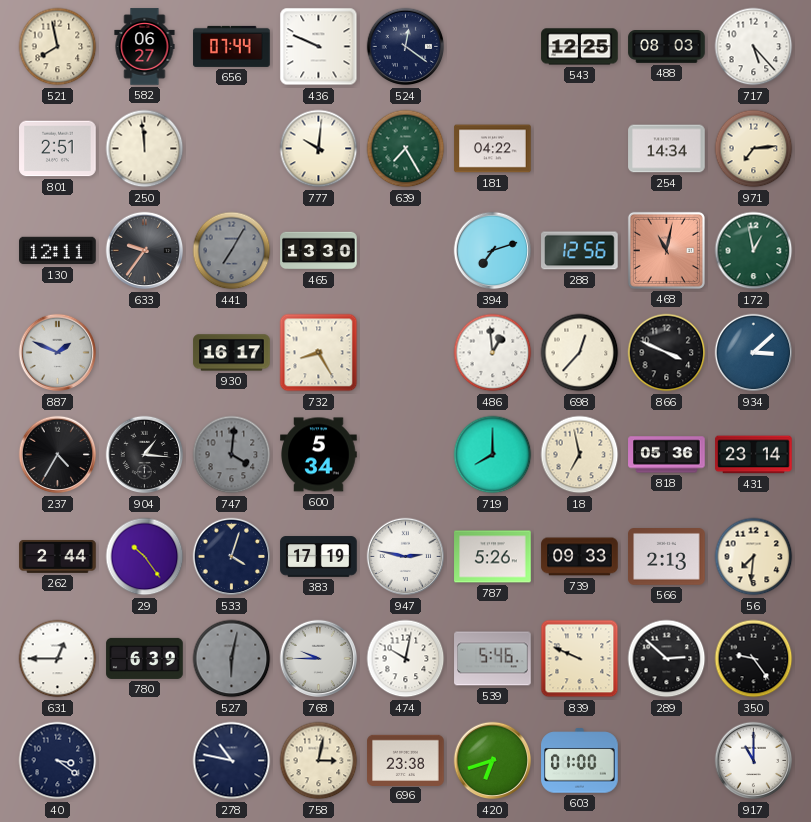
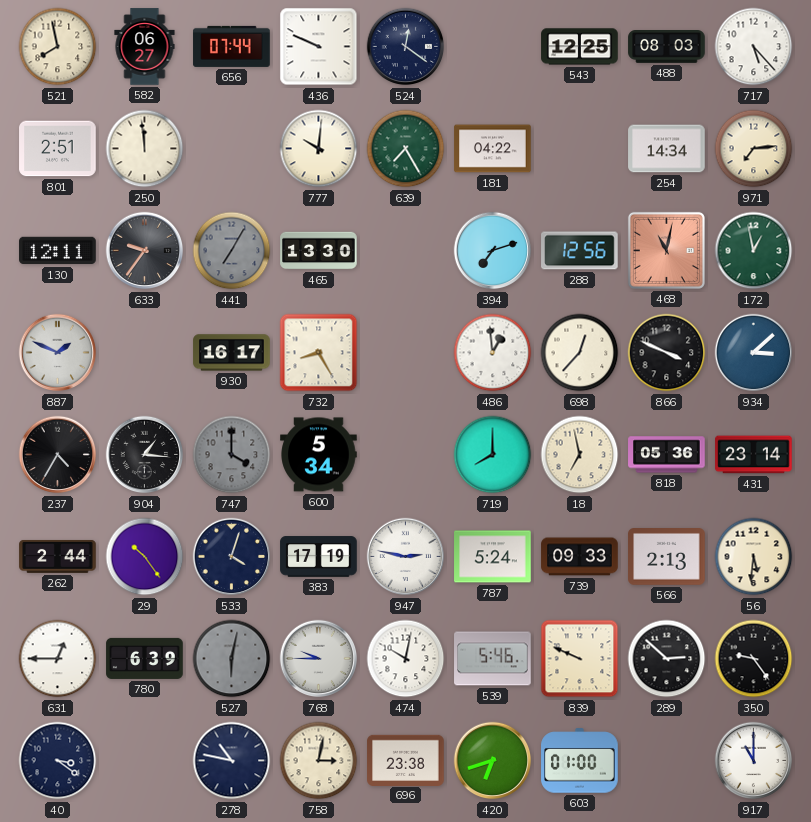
747: 4:01 -> 4:00 (232, 455)
787: 5:26 -> 5:24 (493, 557)
56: 7:31 -> 5:31 (754, 557)
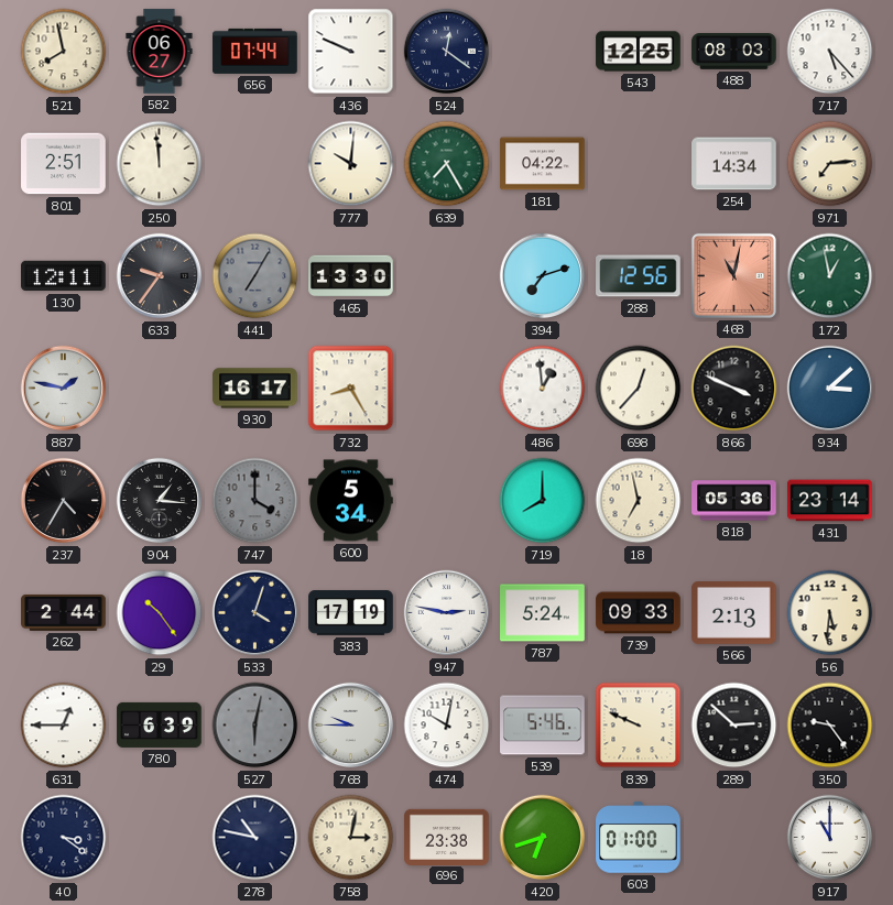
887: 1:49 -> 1:47 (64, 389)
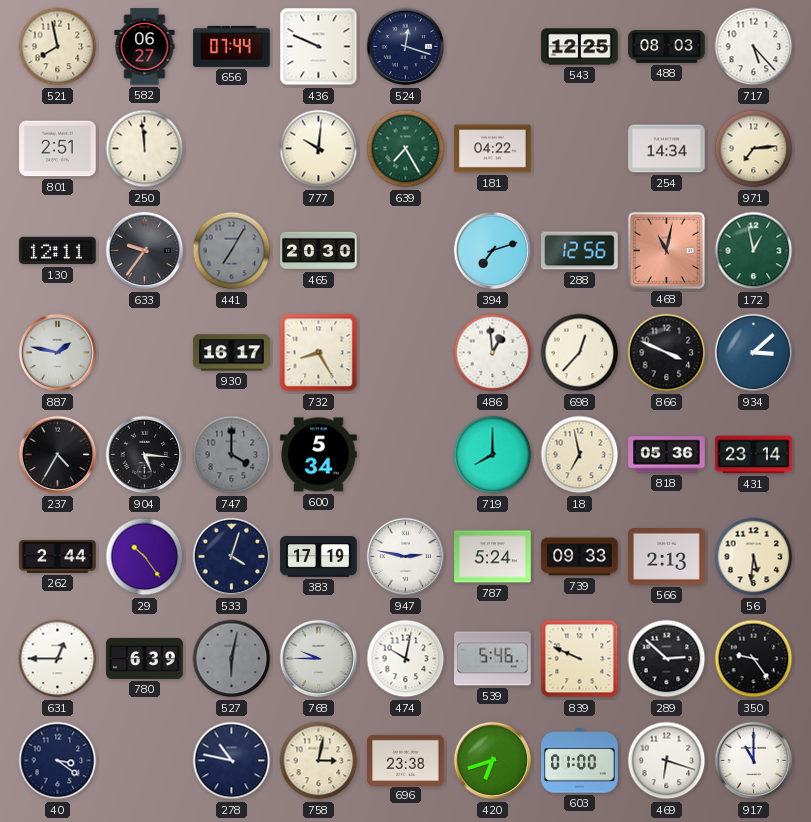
524: 12:21 -> 12:18 (406, 47)
465: 13:30 -> 20:30 (319, 251)
904: 1:16 -> 5:16 (145, 455)
469: none -> 6:18 (667, 761)
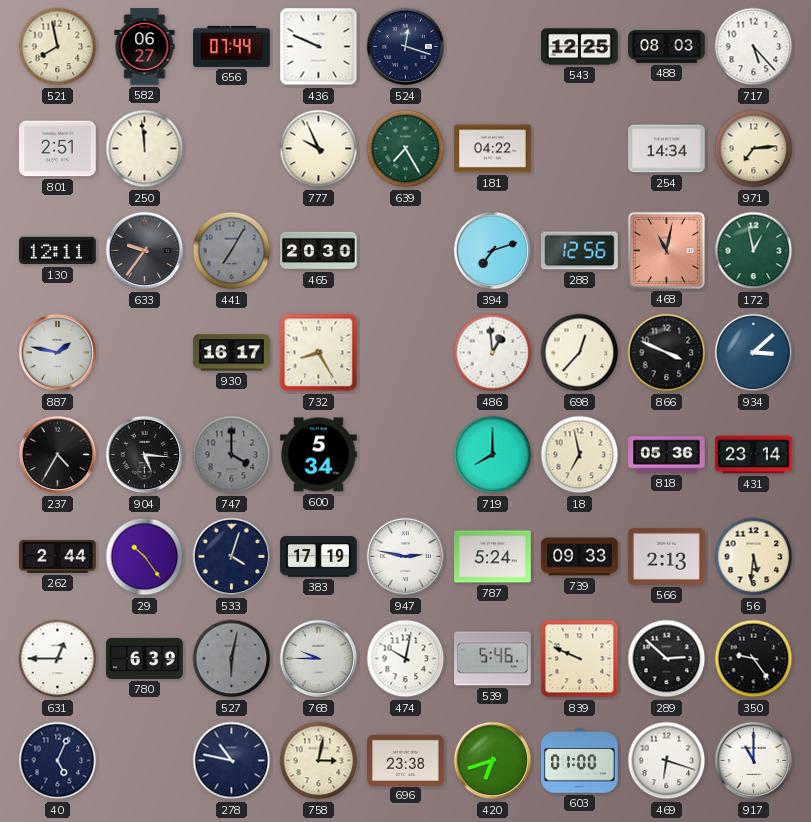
777: 10:01 -> 9:56 (319, 149)
40: 3:21 -> 5:04 (58, 761)
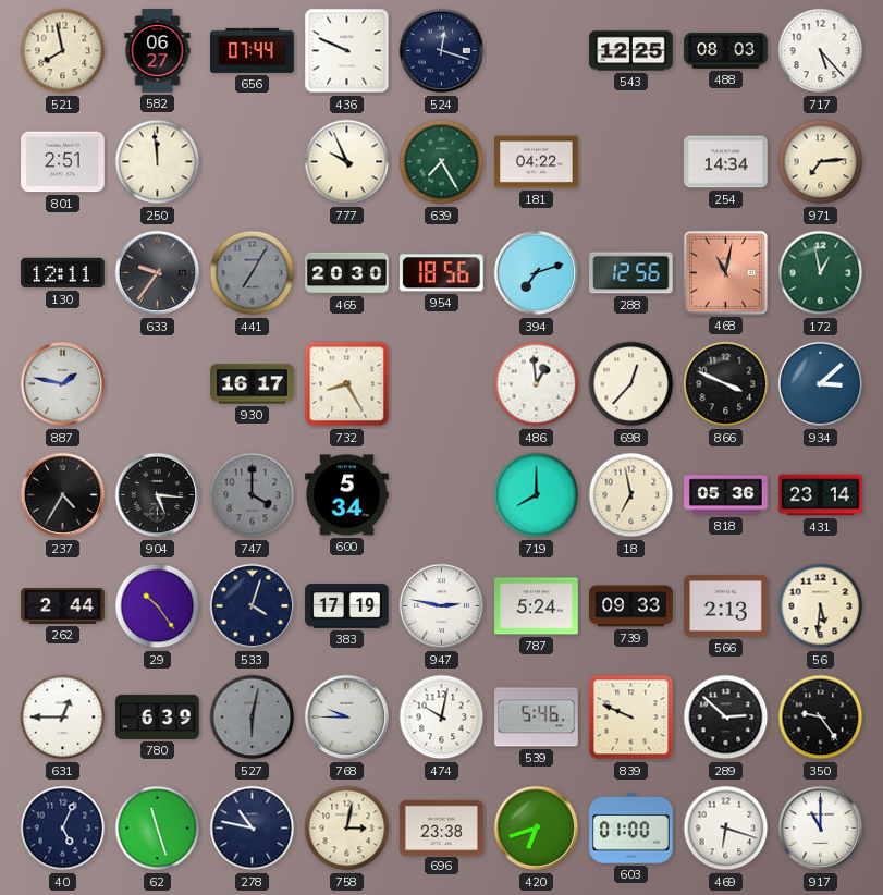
954: none -> 18:56 (442, 273)
62: none -> 11:27 (158, 829)
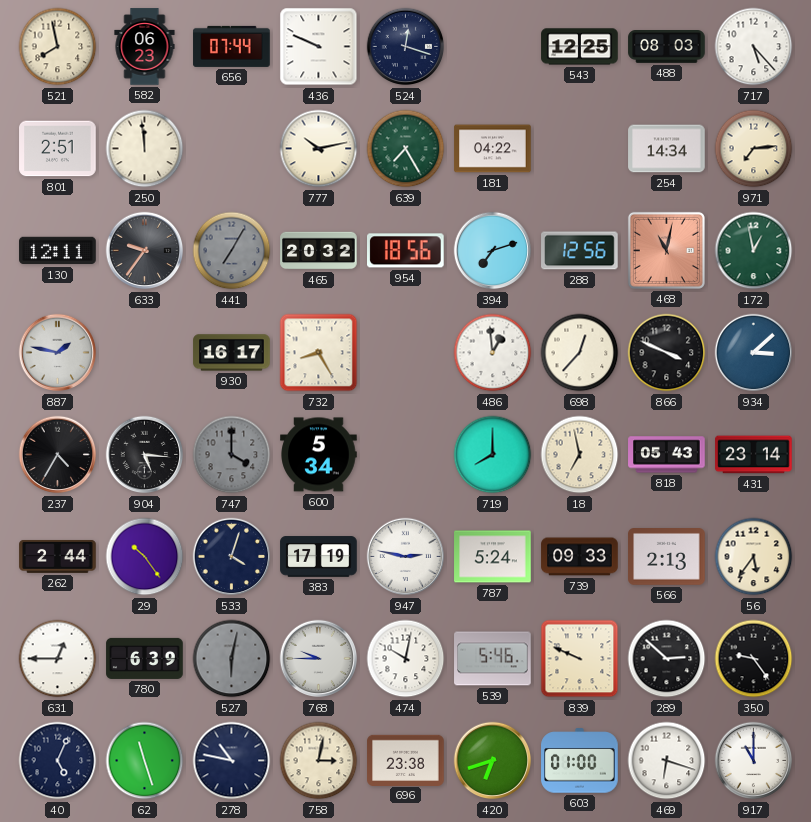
582: 06:27 -> 06:23 (145, 47)
777: 9:56 -> 10:13 (319, 149)
465: 20:30 -> 20:32 (319, 251)
818: 05:36 -> 05:43 (667, 455)
56: 5:31 -> 5:36 (754, 557)
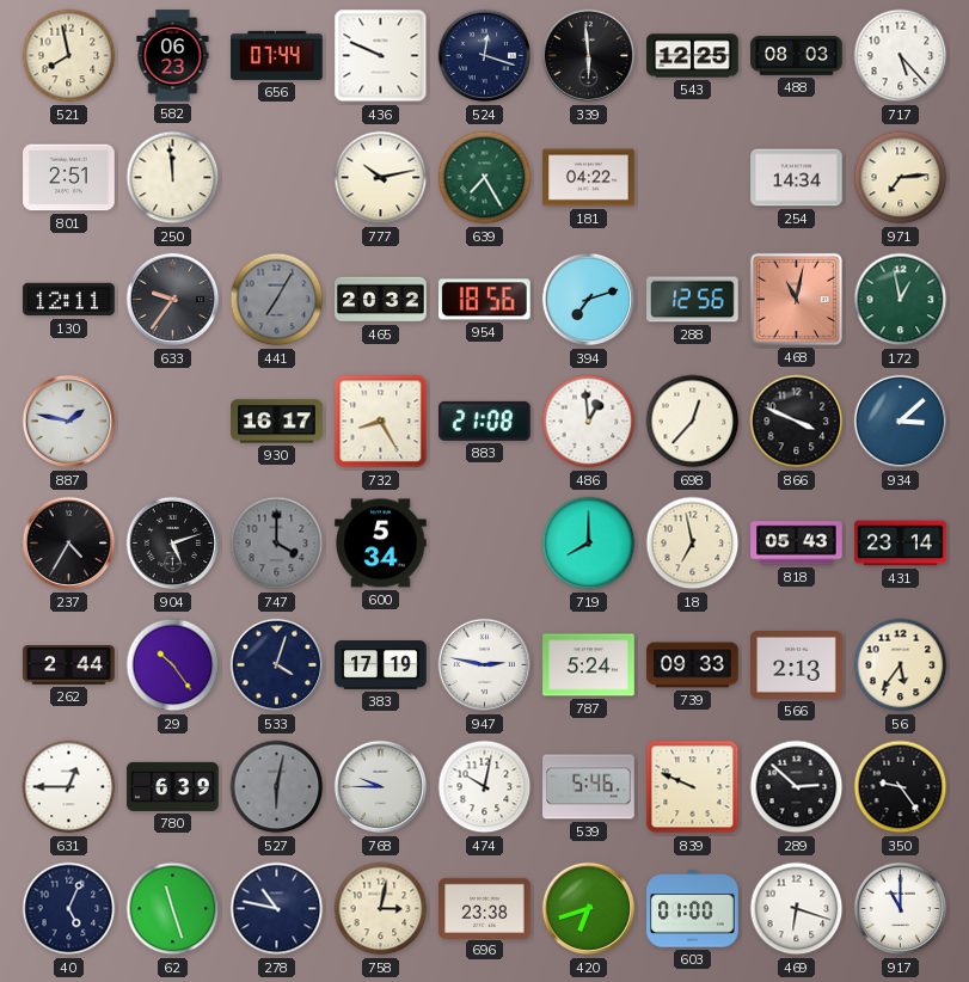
339: none -> 5:59 (589, 56)
883: none -> 21:08 (485, 421)
904: 5:16 -> 5:12 (173, 544)
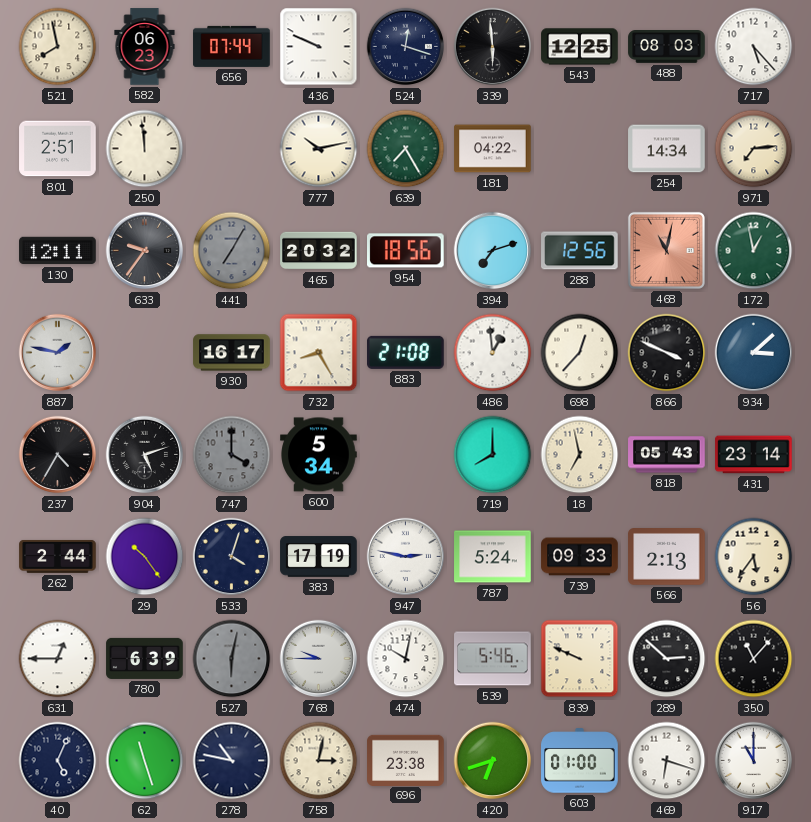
350: 9:24 -> 11:07 (754, 659)
